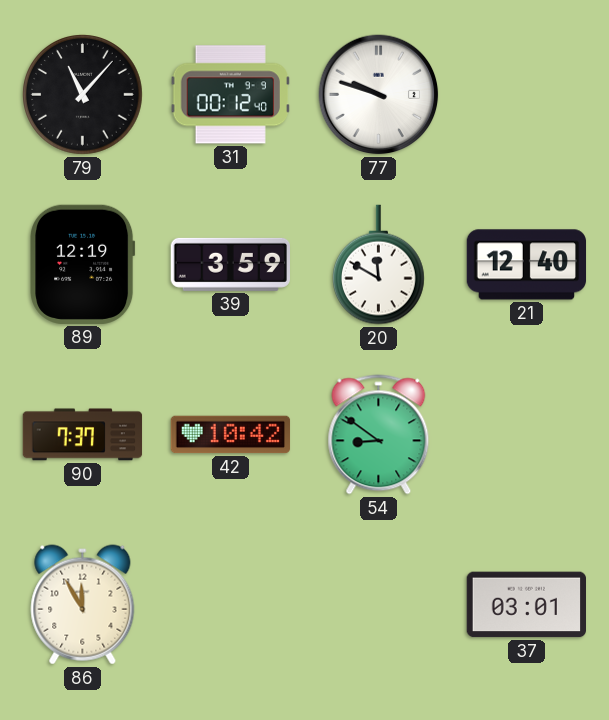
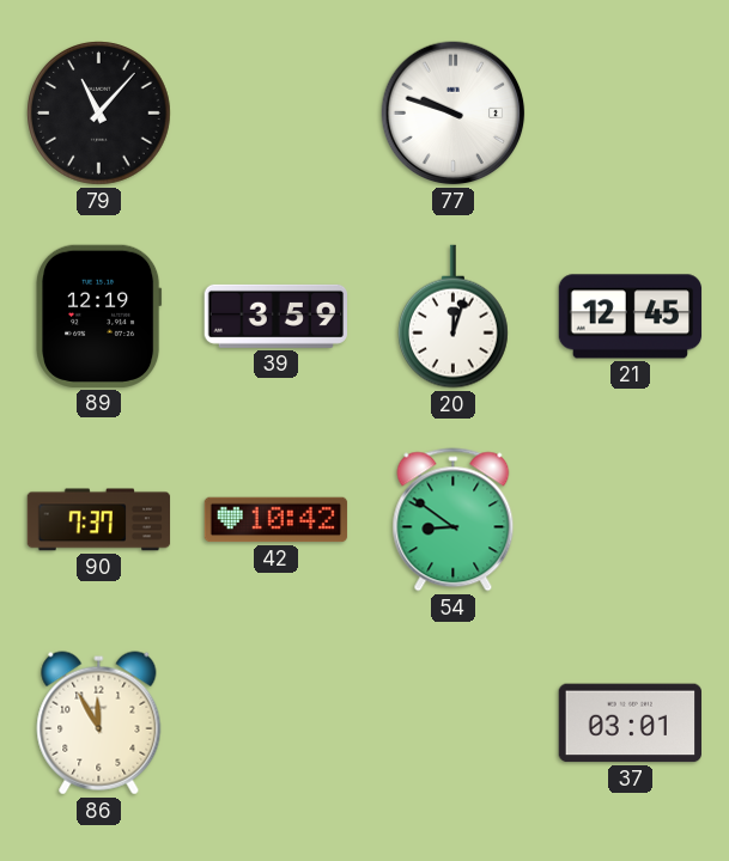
31: 00:12 -> none (230, 95)
20: 11:50 -> 12:03 (454, 317)
21: 12:40 -> 12:45 (631, 317)
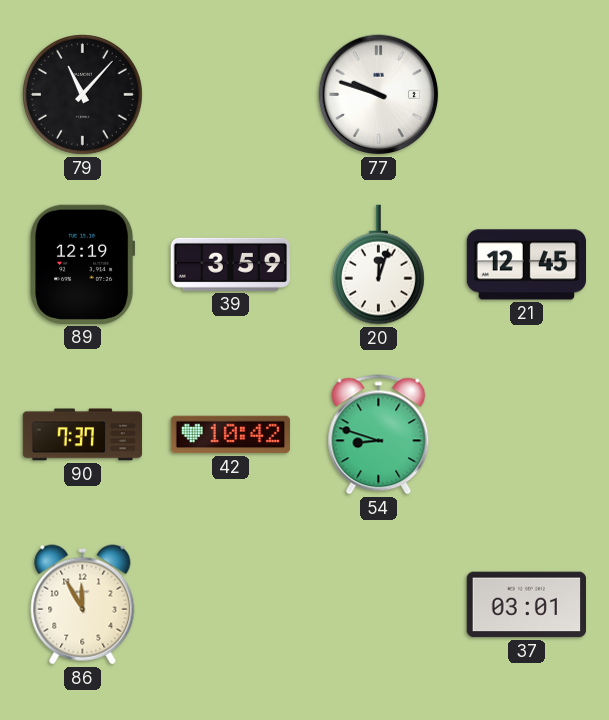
54: 8:51 -> 8:48 (379, 435)
